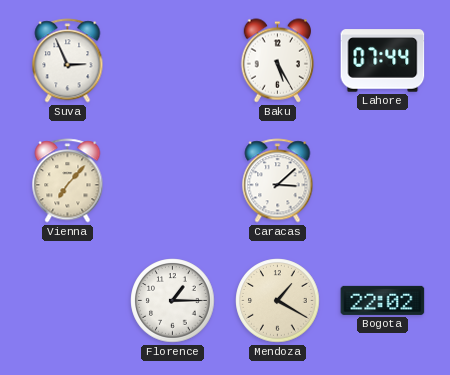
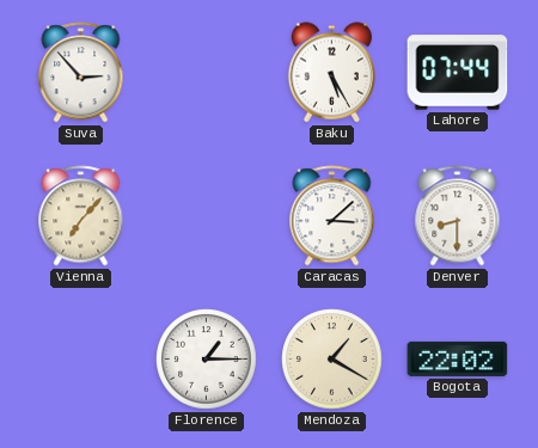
Suva: 2:56 -> 2:53 (81, 73)
Denver: none -> 8:30 (458, 216)
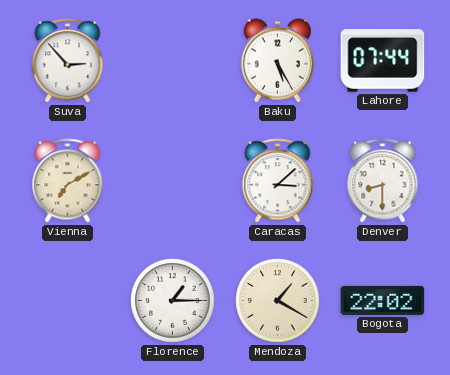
Vienna: 7:07 -> 7:10 (68, 181)
